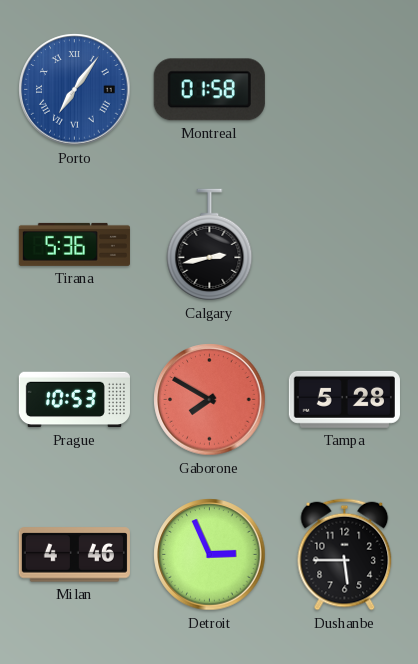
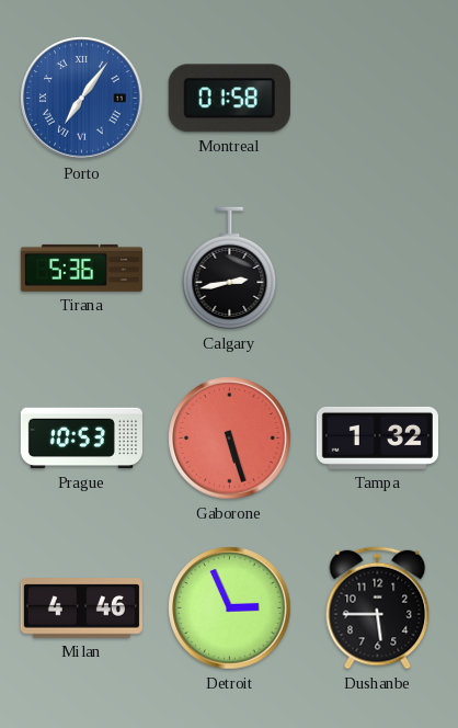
Gaborone: 7:50 -> 5:27 (230, 439)
Tampa: 5:28 -> 1:32 (377, 437)
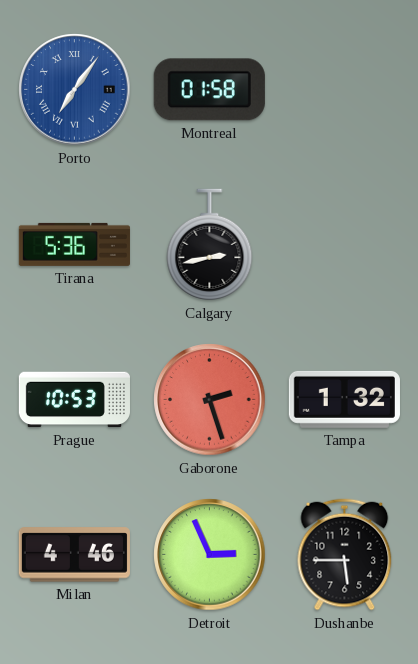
Gaborone: 5:27 -> 2:27 (210, 400)
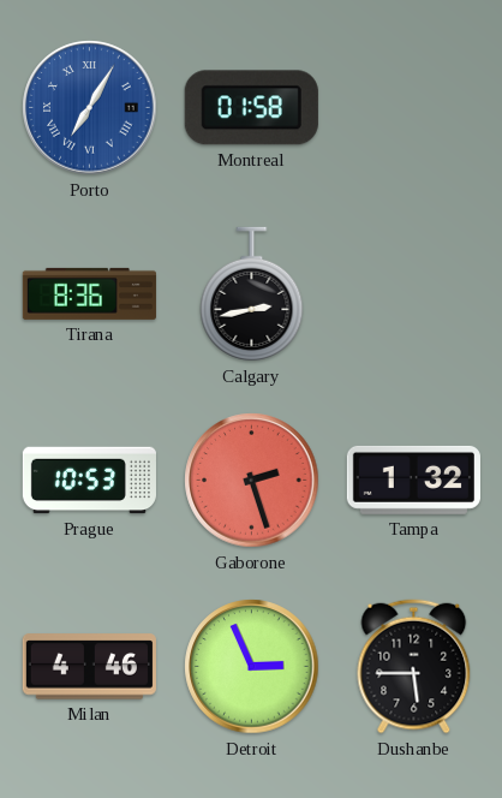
Porto: 7:06 -> 7:05 (90, 108)
Tirana: 5:36 -> 8:36 (89, 293)
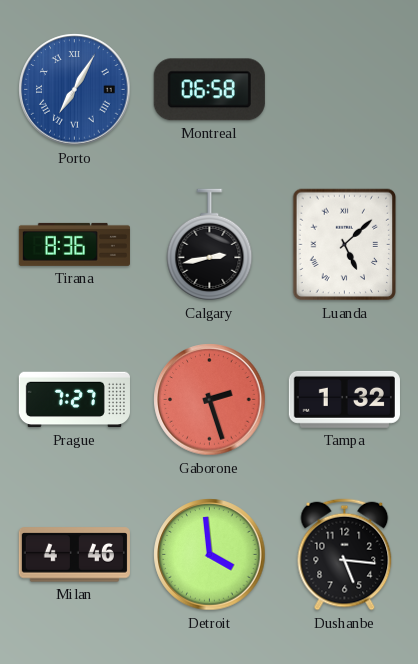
Montreal: 01:58 -> 06:58 (209, 90)
Luanda: none -> 5:08 (345, 245)
Prague: 10:53 -> 7:27 (74, 400)
Detroit: 2:56 -> 3:59 (210, 555)
Dushanbe: 5:45 -> 5:16 (345, 555)
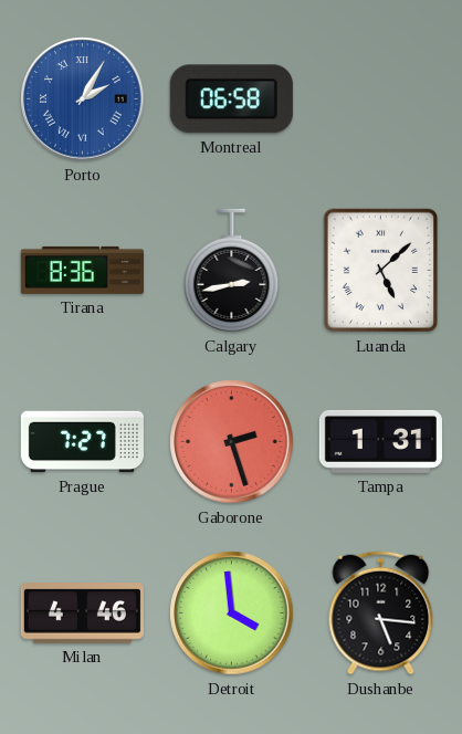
Porto: 7:05 -> 2:05 (83, 99)
Tampa: 1:32 -> 1:31 (380, 441)
